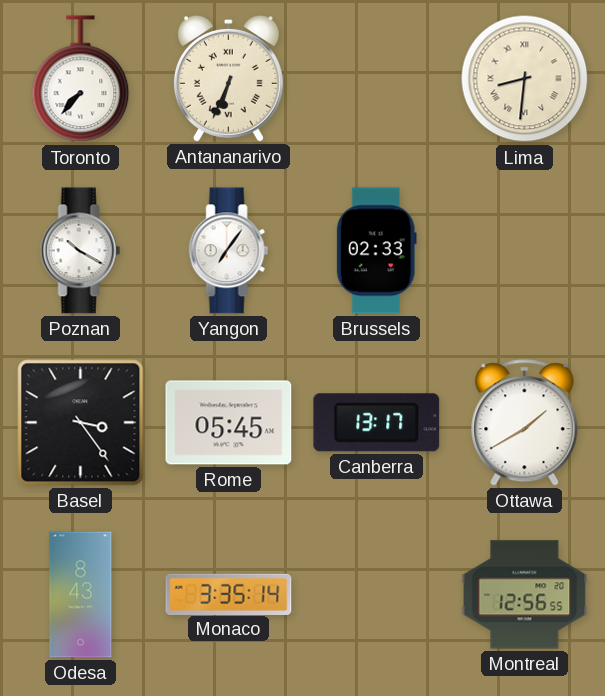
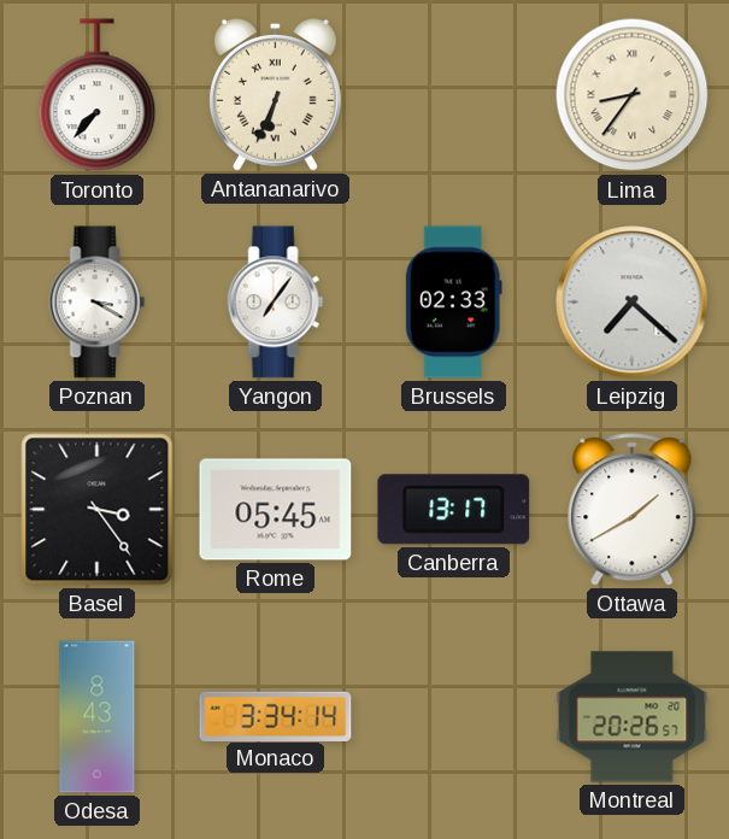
Lima: 8:31 -> 8:36 (633, 95)
Poznan: 10:20 -> 3:20 (98, 303)
Leipzig: none -> 7:22 (633, 303)
Monaco: 3:35 -> 3:34 (276, 716)
Montreal: 12:56 -> 20:26 (633, 717)
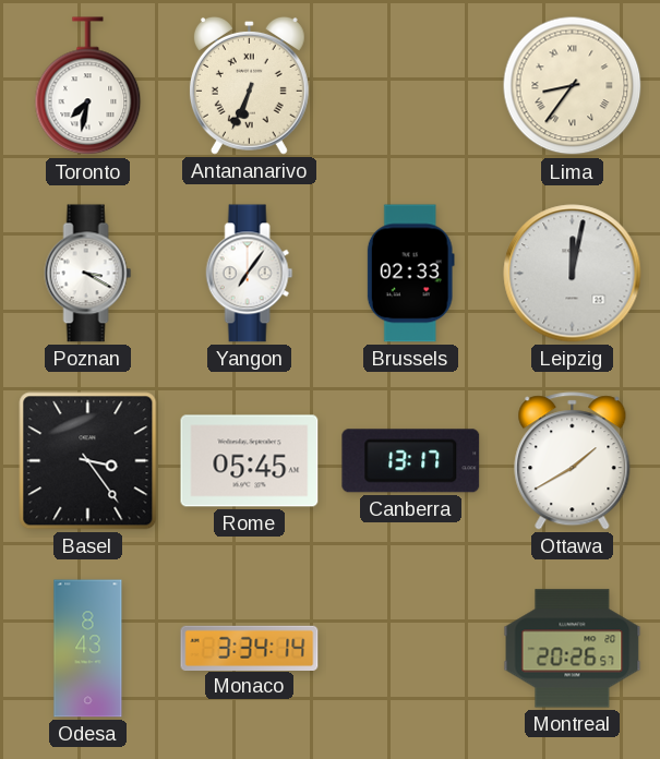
Toronto: 7:37 -> 7:32 (88, 86)
Leipzig: 7:22 -> 12:02 (573, 274)
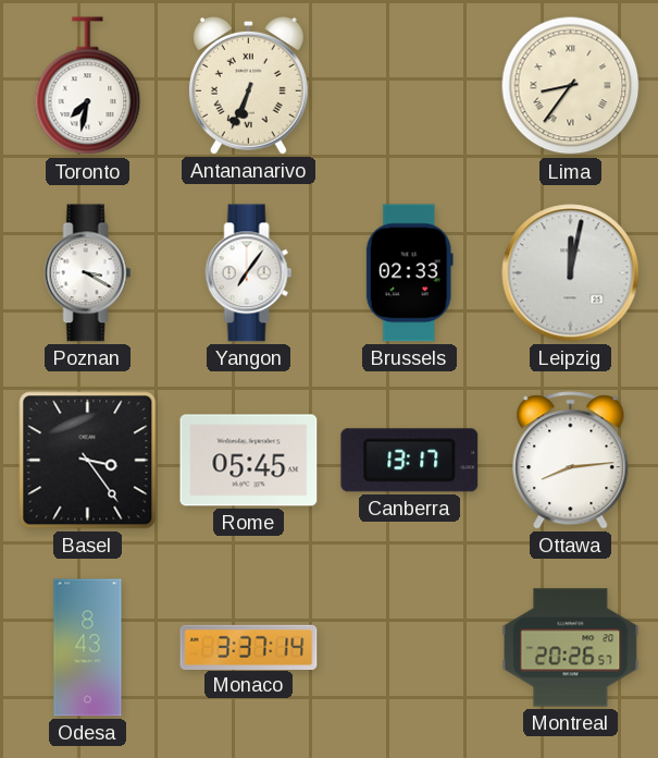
Ottawa: 1:40 -> 8:14 (571, 461)
Monaco: 3:34 -> 3:37 (249, 647)
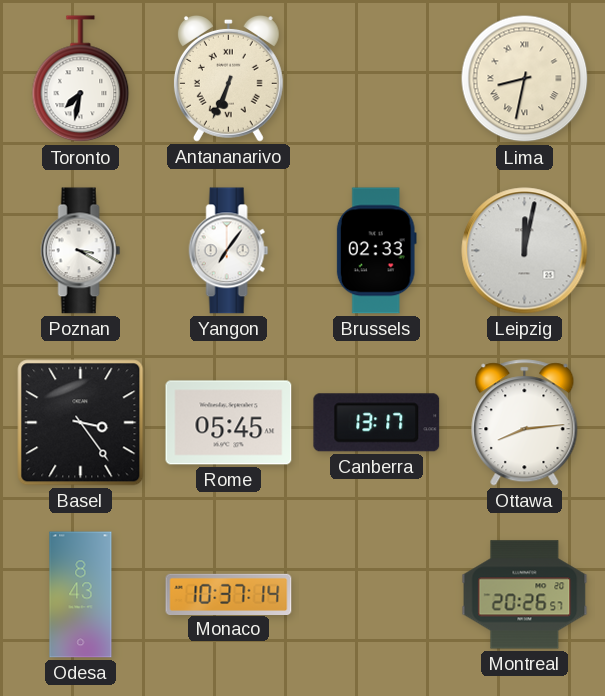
Lima: 8:36 -> 8:32 (525, 79)
Monaco: 3:37 -> 10:37 (229, 594)
